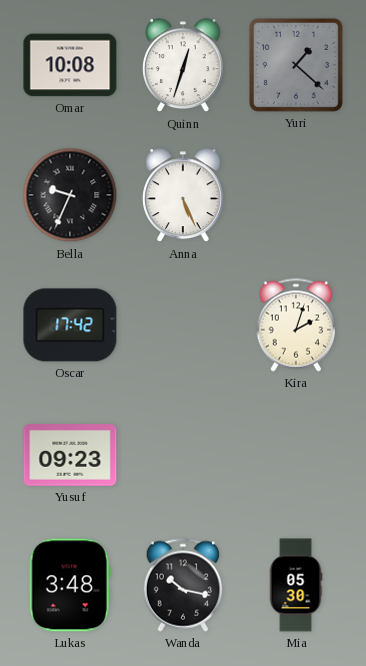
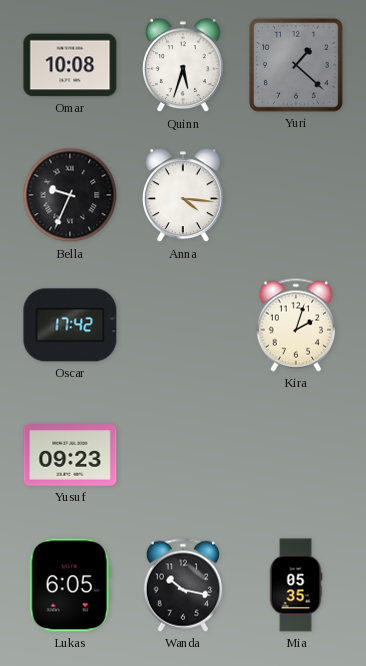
Quinn: 12:33 -> 5:33 (184, 66)
Anna: 5:26 -> 4:16 (184, 196)
Lukas: 3:48 -> 6:05 (70, 585)
Mia: 05:30 -> 05:35 (296, 585)
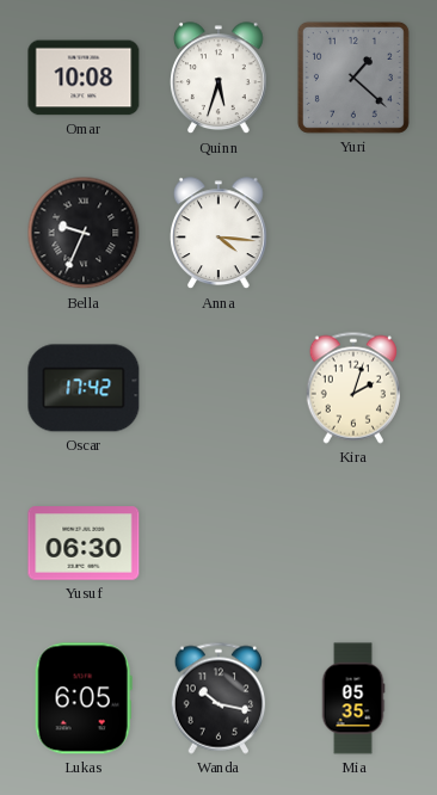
Yusuf: 09:23 -> 06:30 (84, 543)
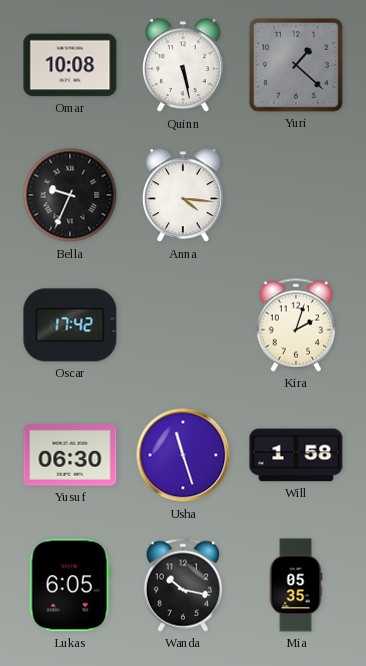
Quinn: 5:33 -> 5:28 (184, 66)
Usha: none -> 11:27 (183, 455)
Will: none -> 1:58 (296, 455)
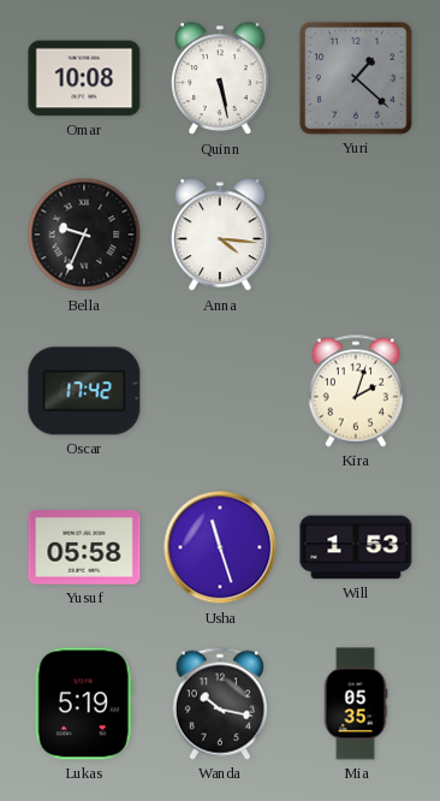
Yusuf: 06:30 -> 05:58 (84, 547)
Will: 1:58 -> 1:53 (356, 547)
Lukas: 6:05 -> 5:19 (84, 704)
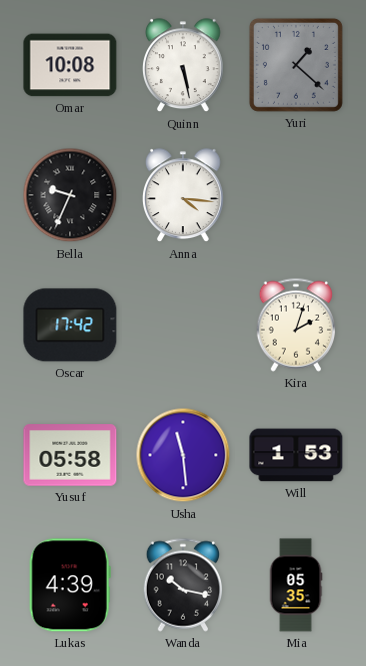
Usha: 11:27 -> 11:29 (183, 455)
Lukas: 5:19 -> 4:39 (70, 585)
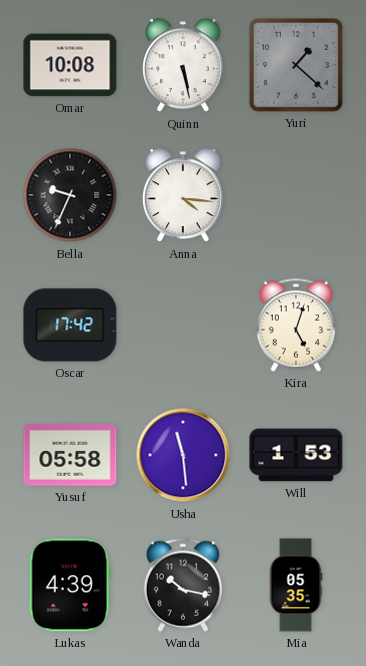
Kira: 2:03 -> 5:03 (295, 325)
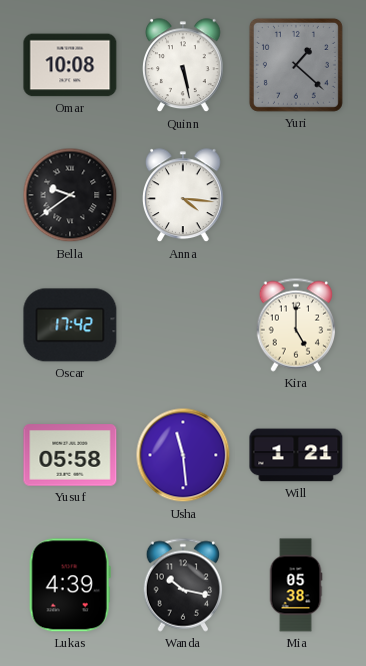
Bella: 9:34 -> 9:39 (70, 195)
Kira: 5:03 -> 5:00 (295, 325)
Will: 1:53 -> 1:21 (296, 455)
Mia: 05:35 -> 05:38 (296, 585)
